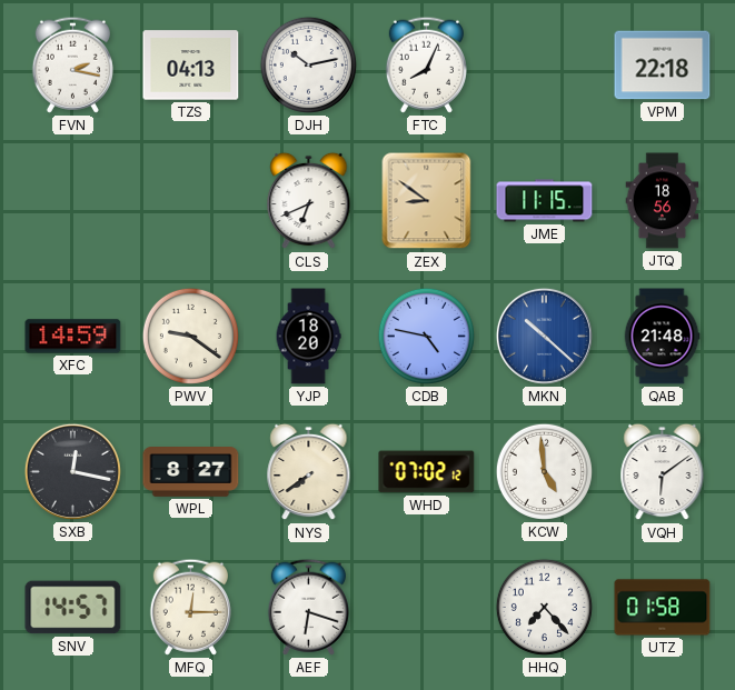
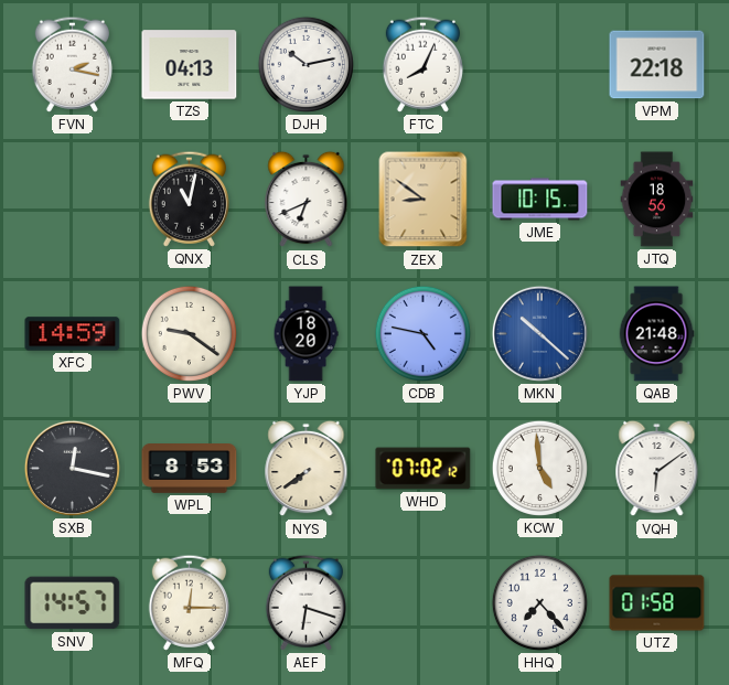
QNX: none -> 11:02 (189, 199)
JME: 11:15 -> 10:15 (540, 200)
WPL: 8:27 -> 8:53 (190, 469)
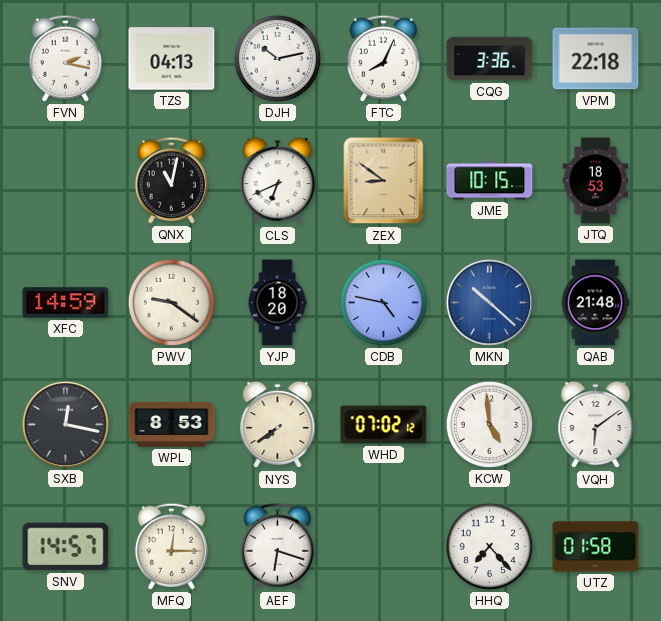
CQG: none -> 3:36 (490, 59)
JTQ: 18:56 -> 18:53 (596, 181)
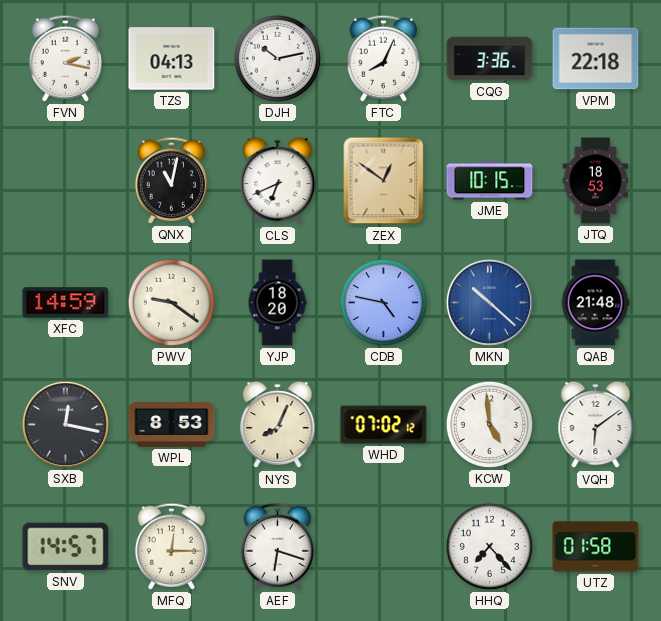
ZEX: 8:51 -> 12:51 (384, 181)
NYS: 7:39 -> 8:04 (278, 425)
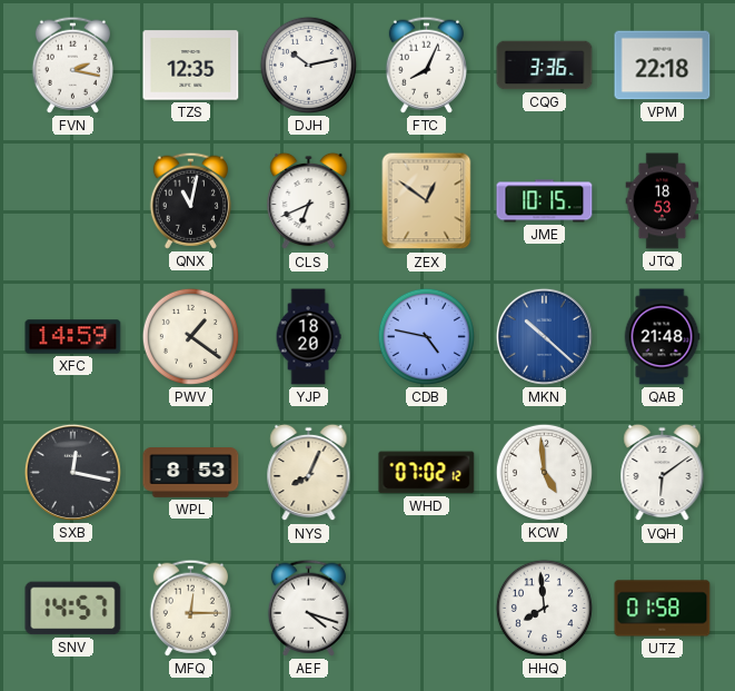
TZS: 04:13 -> 12:35 (191, 66)
PWV: 9:21 -> 1:21 (190, 336)
AEF: 6:18 -> 4:18 (308, 608)
HHQ: 7:23 -> 7:59 (544, 608)
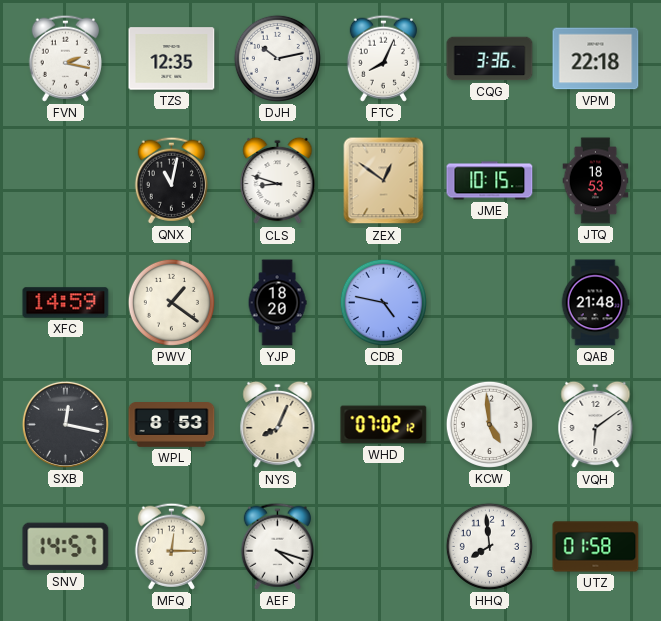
CLS: 6:41 -> 8:48 (278, 181)
MKN: 10:22 -> none (544, 336)
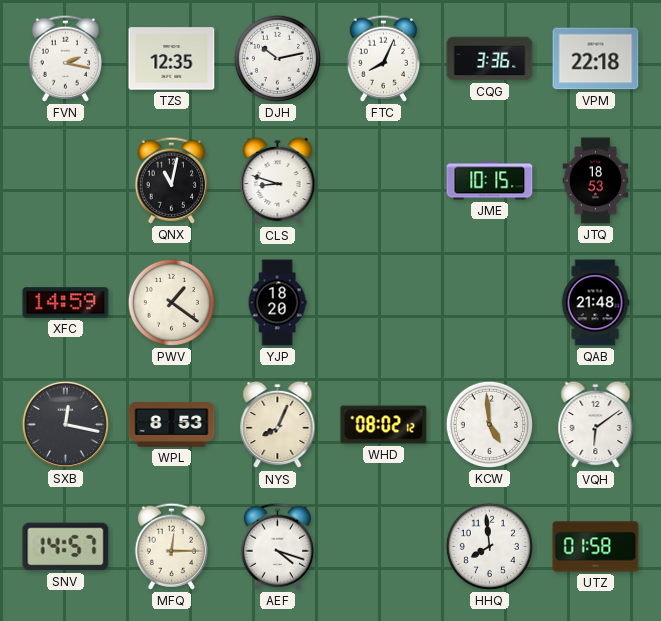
ZEX: 12:51 -> none (384, 181)
CDB: 4:47 -> none (383, 302)
WHD: 07:02 -> 08:02 (384, 425)
